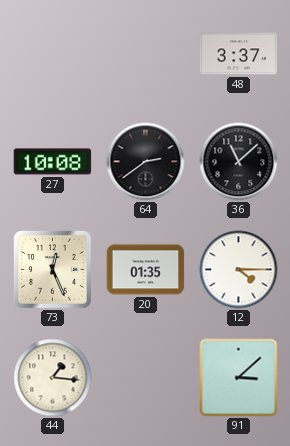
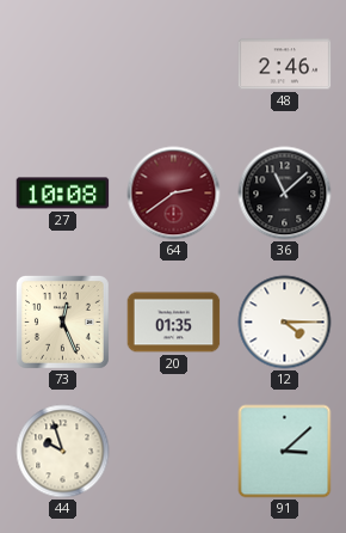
48: 3:37 -> 2:46 (285, 65)
64 dial: black -> burgundy (174, 194)
44: 1:16 -> 9:57 (63, 452)
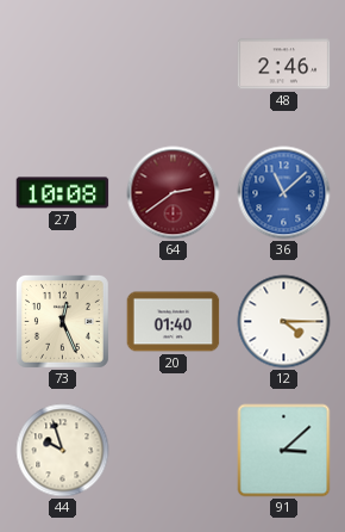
36 dial: black -> blue (284, 193)
20: 01:35 -> 01:40 (174, 322)
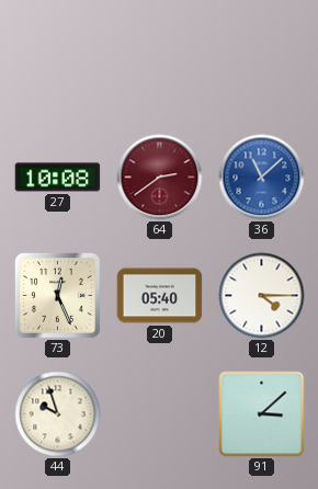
48: 2:46 -> none (284, 64)
20: 01:40 -> 05:40 (160, 296)
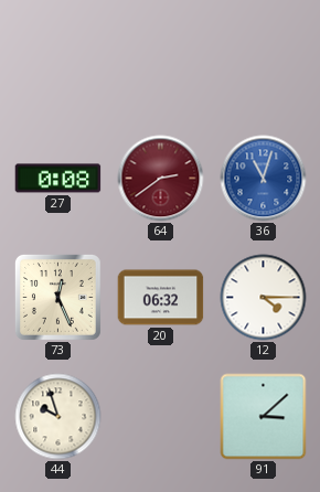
27: 10:08 -> 0:08 (58, 179)
36: 11:08 -> 11:03 (264, 179)
20: 05:40 -> 06:32 (161, 298)
